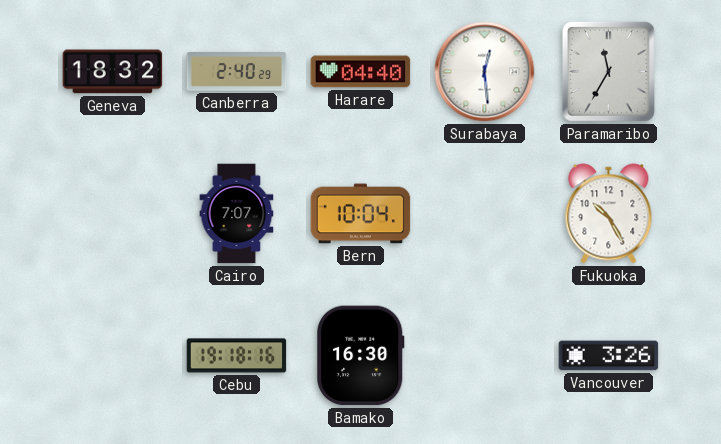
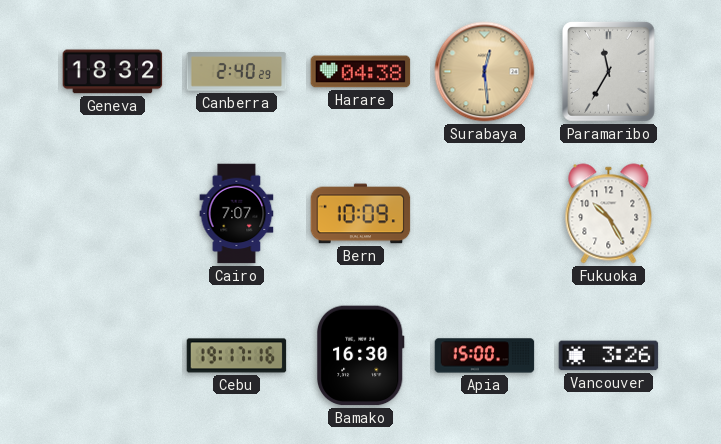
Harare: 04:40 -> 04:38 (361, 72)
Surabaya dial: white -> champagne (485, 72)
Bern: 10:04 -> 10:09 (361, 214)
Cebu: 19:18 -> 19:17 (237, 356)
Apia: none -> 15:00 (485, 356)
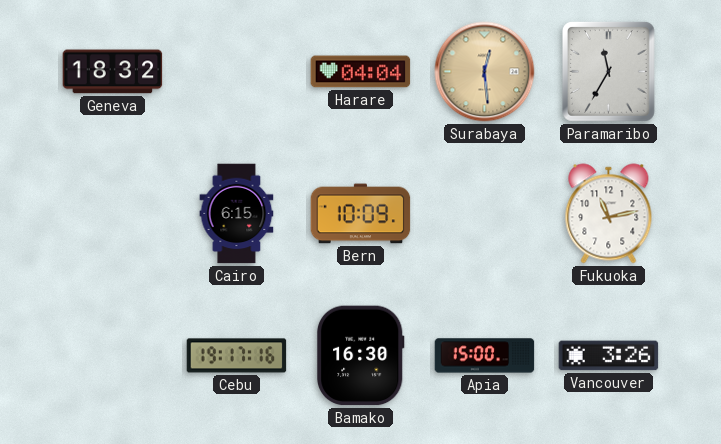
Canberra: 2:40 -> none (237, 72)
Harare: 04:38 -> 04:04 (361, 72)
Cairo: 7:07 -> 6:15 (237, 214)
Fukuoka: 10:25 -> 11:13 (609, 214)
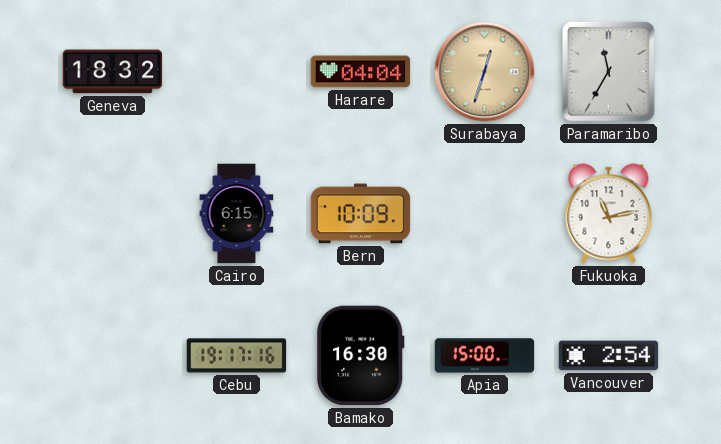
Surabaya: 12:29 -> 12:33 (485, 72)
Vancouver: 3:26 -> 2:54 (609, 356)
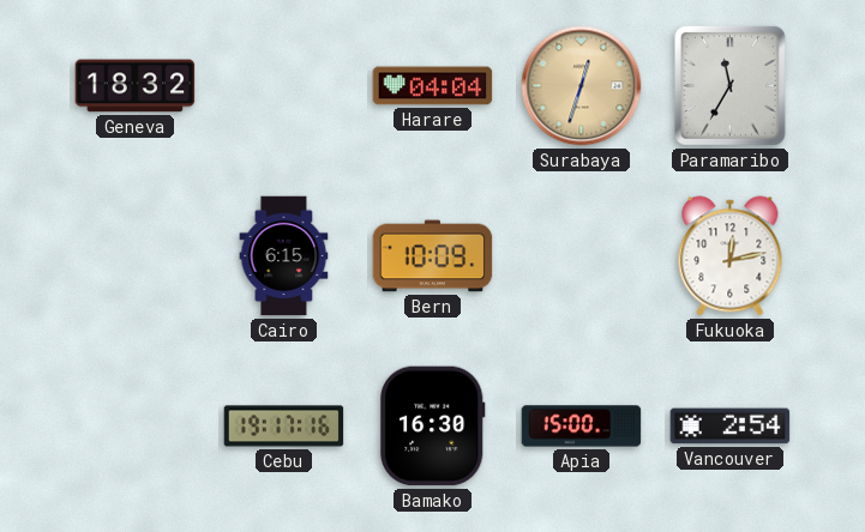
Fukuoka: 11:13 -> 12:13 (731, 256)
